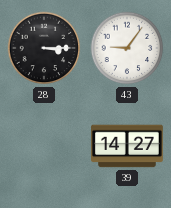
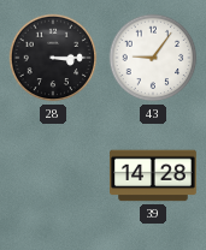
39: 14:27 -> 14:28 (153, 175)
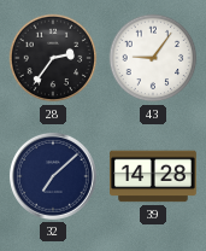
28: 3:15 -> 2:36 (53, 58)
32: none -> 7:08 (53, 176)
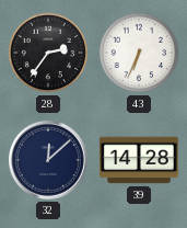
43: 9:06 -> 6:34 (139, 53)
32: 7:08 -> 12:08 (48, 160)
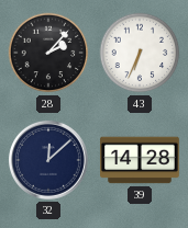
28: 2:36 -> 2:07 (48, 53)
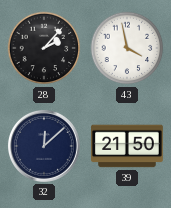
43: 6:34 -> 3:58 (127, 48)
39: 14:28 -> 21:50 (127, 146)
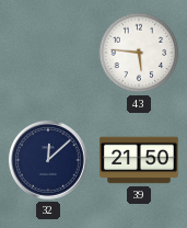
28: 2:07 -> none (44, 48)
43: 3:58 -> 5:46 (139, 53)
